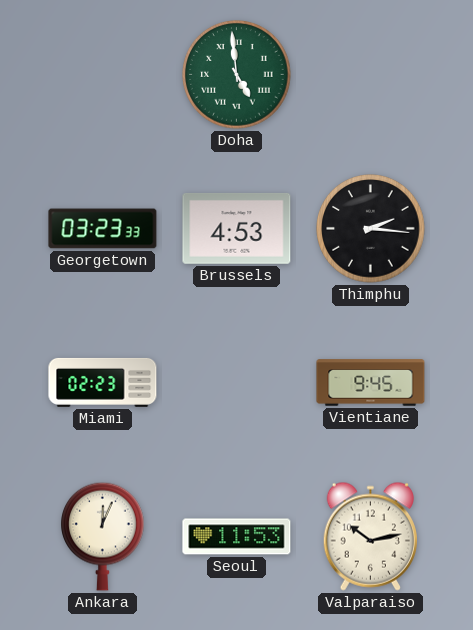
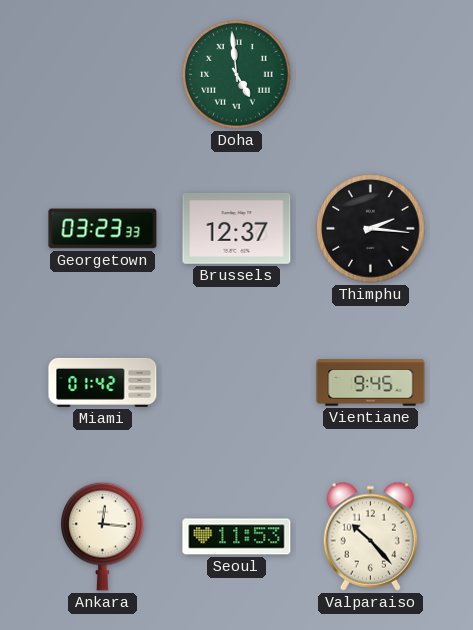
Brussels: 4:53 -> 12:37 (237, 228)
Miami: 02:23 -> 01:42 (103, 382)
Ankara: 12:04 -> 12:16 (103, 536)
Valparaiso: 10:13 -> 10:23 (370, 536)
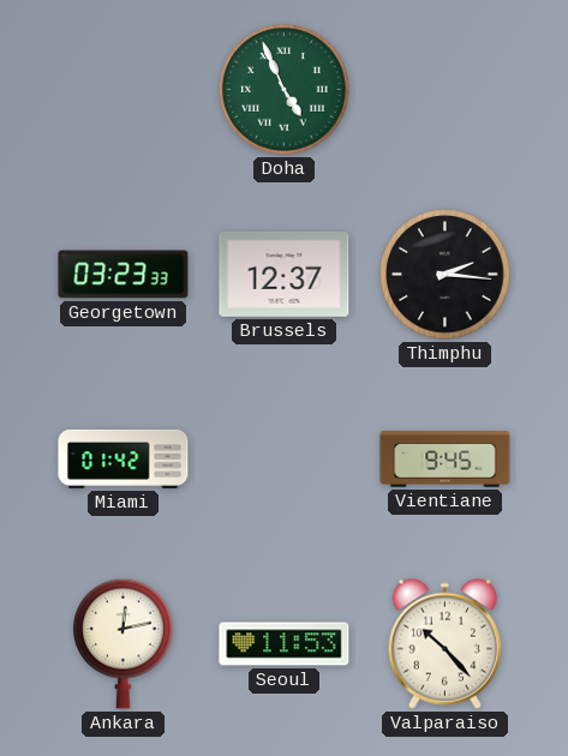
Doha: 4:59 -> 4:56 (285, 90)
Ankara: 12:16 -> 12:13 (124, 643)
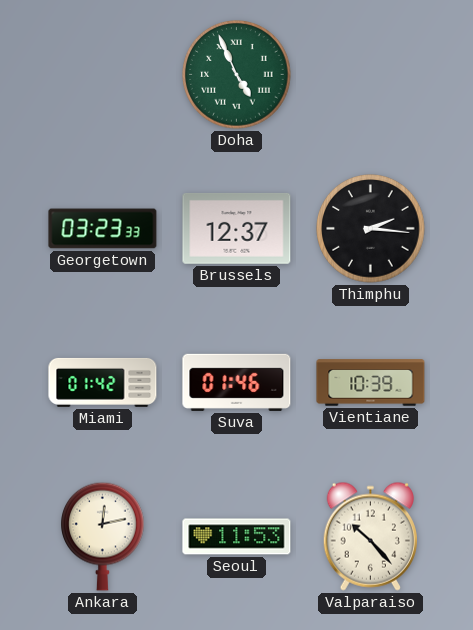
Suva: none -> 01:46 (237, 382)
Vientiane: 9:45 -> 10:39 (371, 383)
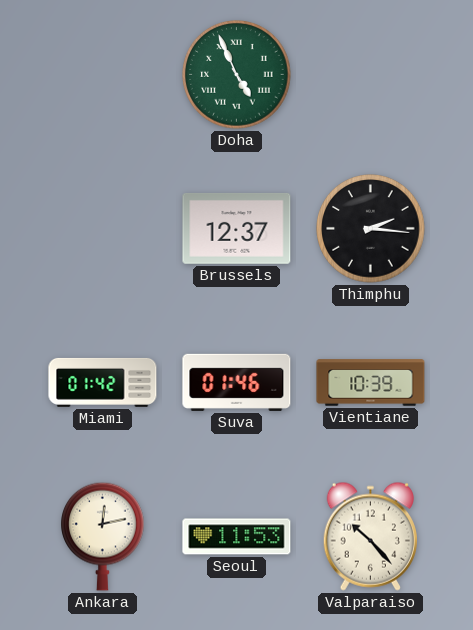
Georgetown: 03:23 -> none (103, 229)
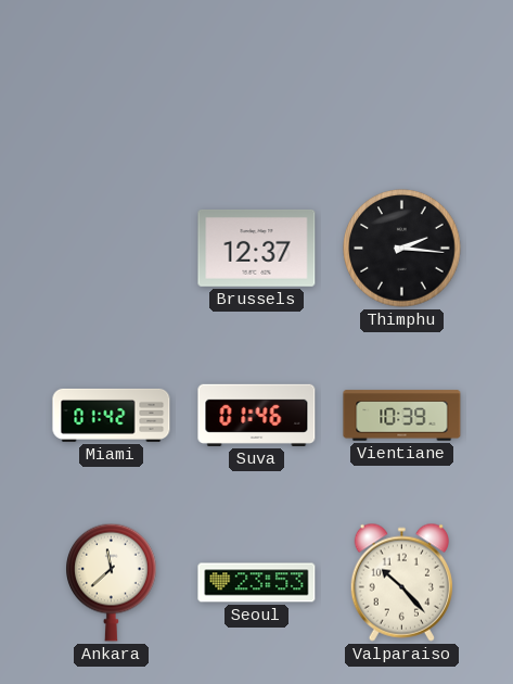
Doha: 4:56 -> none (237, 75)
Ankara: 12:13 -> 11:38 (112, 582)
Seoul: 11:53 -> 23:53 (257, 583)
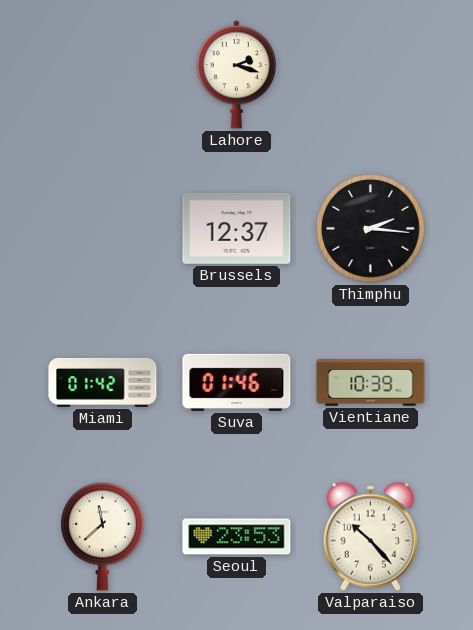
Lahore: none -> 2:18 (236, 75)
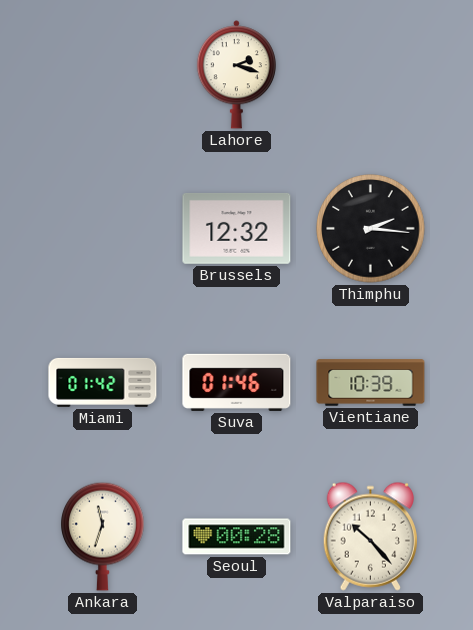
Brussels: 12:37 -> 12:32 (237, 228)
Ankara: 11:38 -> 11:33 (103, 536)
Seoul: 23:53 -> 00:28 (237, 537)
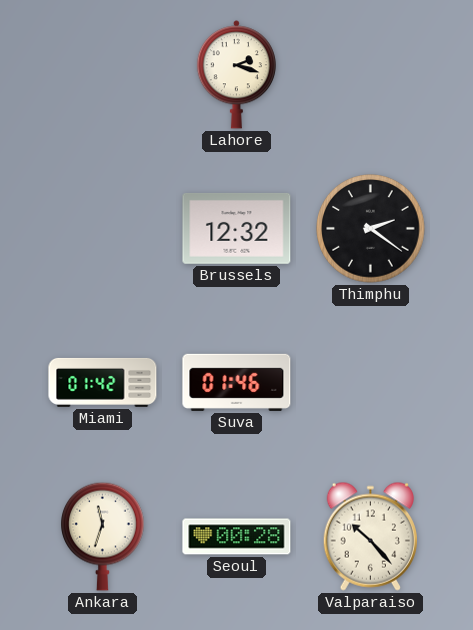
Thimphu: 2:16 -> 2:21 (371, 229)
Vientiane: 10:39 -> none (371, 383)
